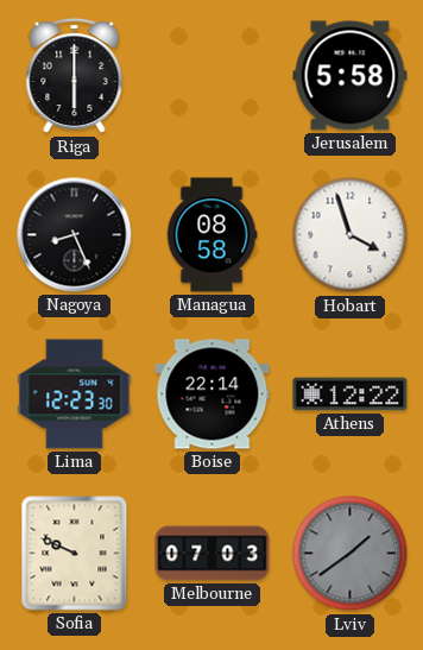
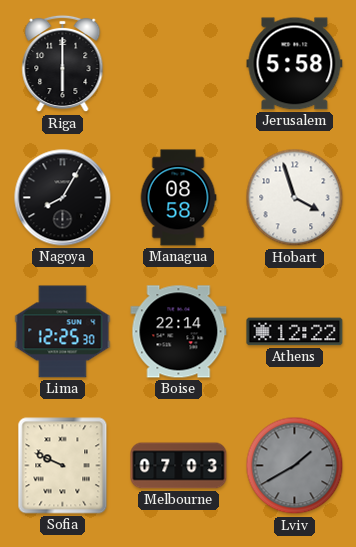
Nagoya: 8:26 -> 8:05 (63, 198)
Lima: 12:23 -> 12:25 (63, 332)
Lviv: 1:39 -> 1:40 (295, 466)
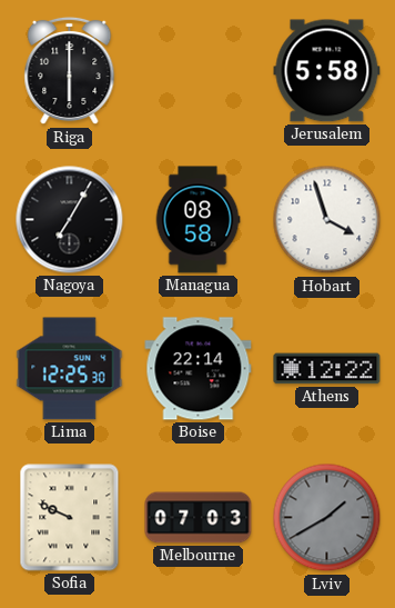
Nagoya: 8:05 -> 7:05 (70, 220)
